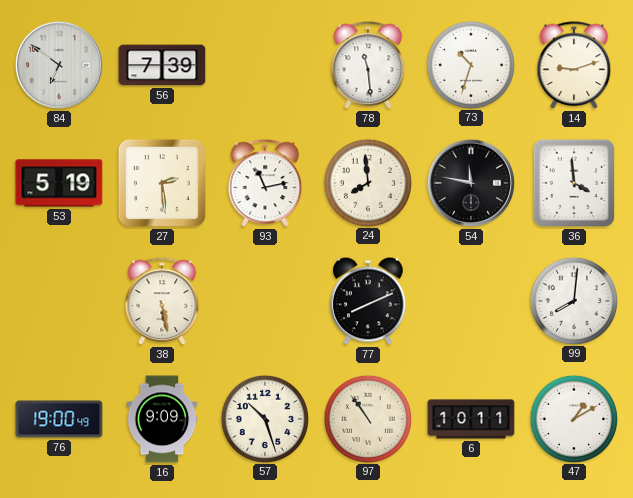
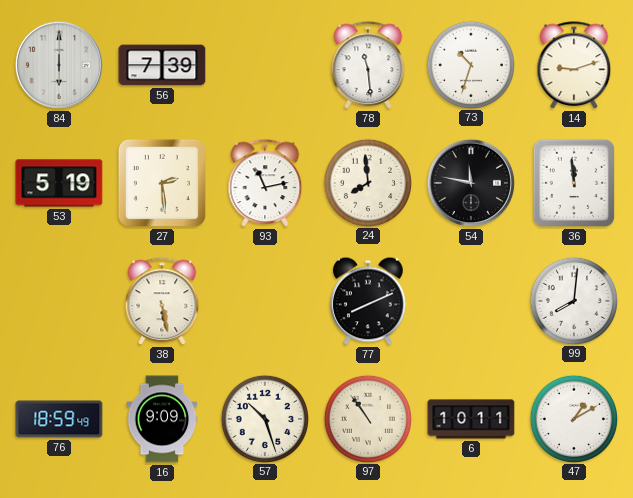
84: 6:51 -> 6:00 (59, 65)
36: 3:59 -> 11:59 (573, 183)
76: 19:00 -> 18:59 (59, 419)
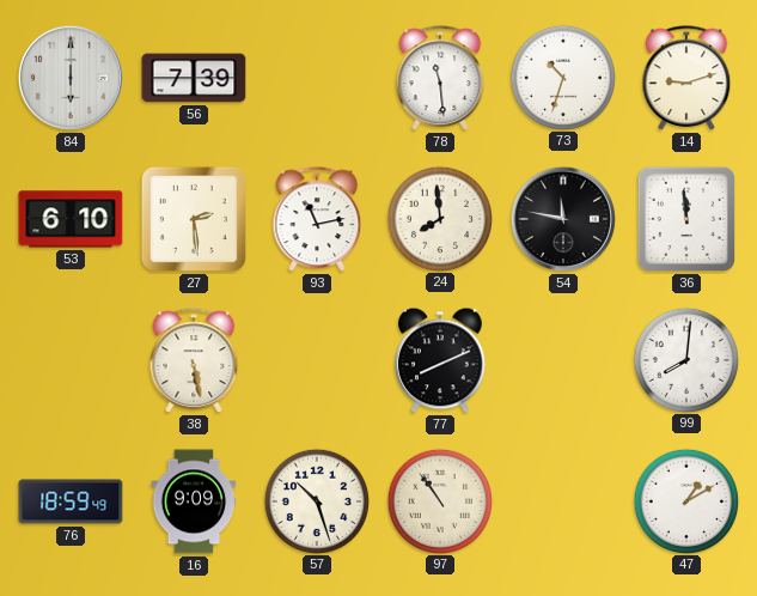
53: 5:19 -> 6:10 (71, 219)
6: 10:11 -> none (471, 419)
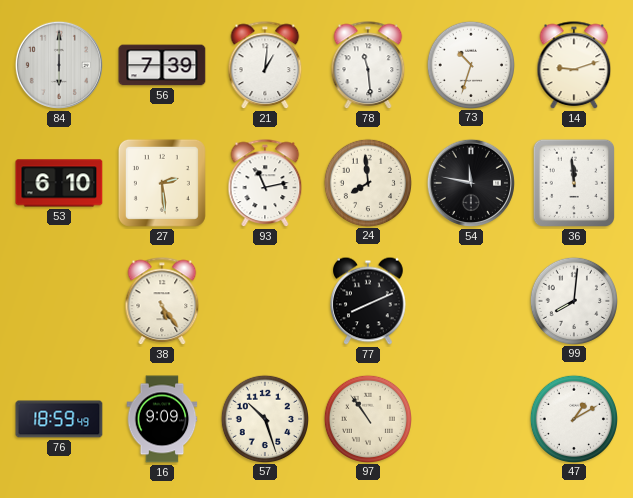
21: none -> 1:01 (265, 66)
38: 5:28 -> 5:24 (162, 302)
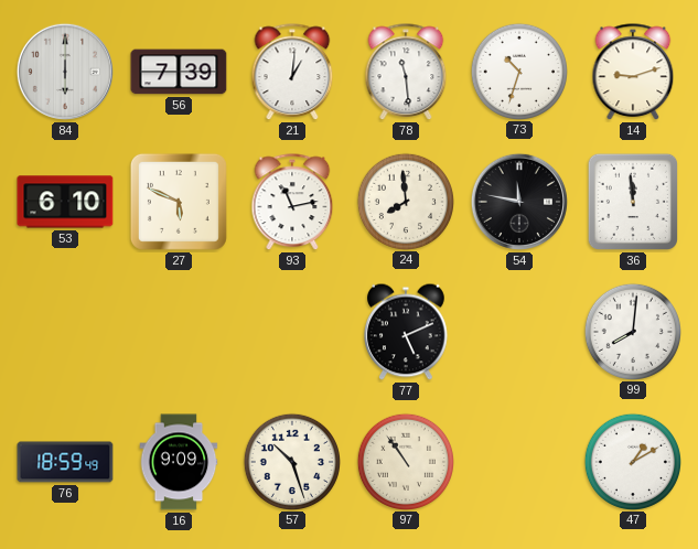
27: 2:29 -> 5:49 (179, 202)
38: 5:24 -> none (162, 302)
77: 8:11 -> 5:11 (406, 332)
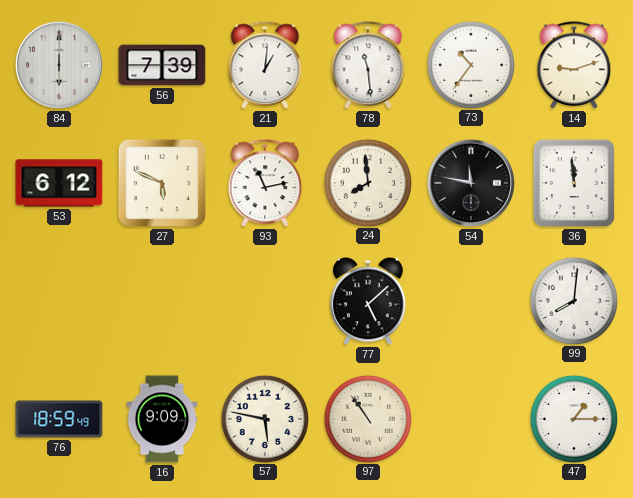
73: 10:33 -> 10:36 (470, 64)
53: 6:10 -> 6:12 (59, 183)
77: 5:11 -> 5:08 (368, 301)
57: 10:27 -> 5:47 (264, 418)
47: 1:10 -> 1:15 (573, 418)
